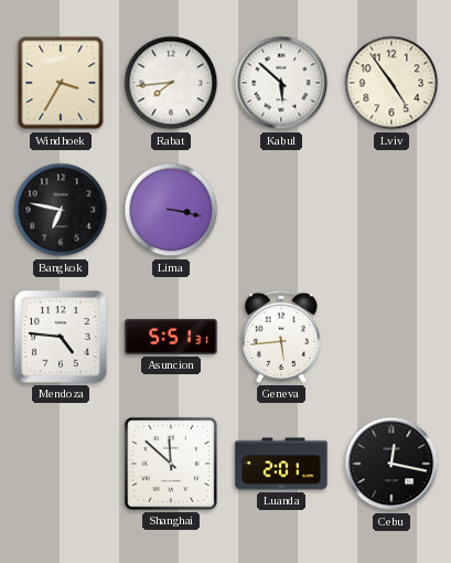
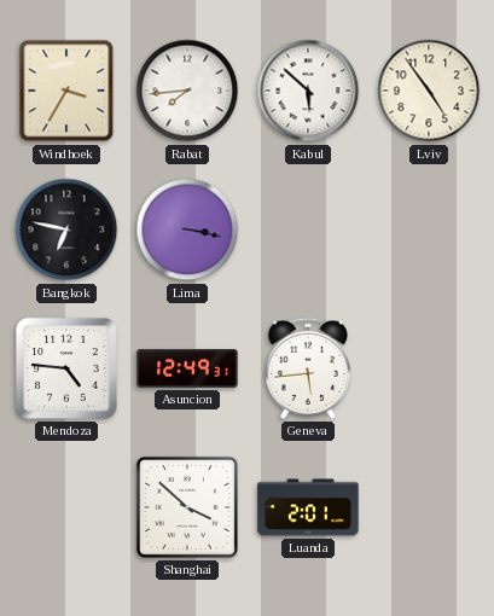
Asuncion: 5:51 -> 12:49 (187, 368)
Shanghai: 11:52 -> 3:52 (187, 507)
Cebu: 12:17 -> none (391, 464)
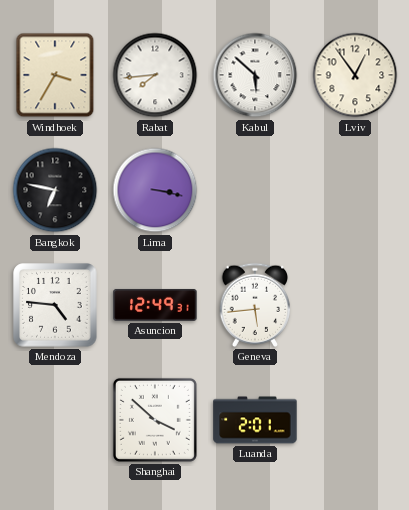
Lviv: 4:54 -> 12:54 (355, 75)
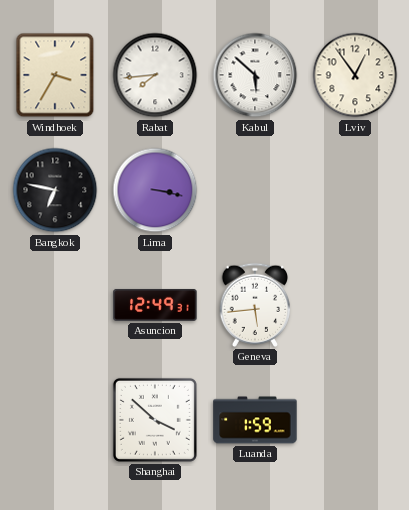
Mendoza: 4:46 -> none (55, 305)
Luanda: 2:01 -> 1:59 (255, 420)
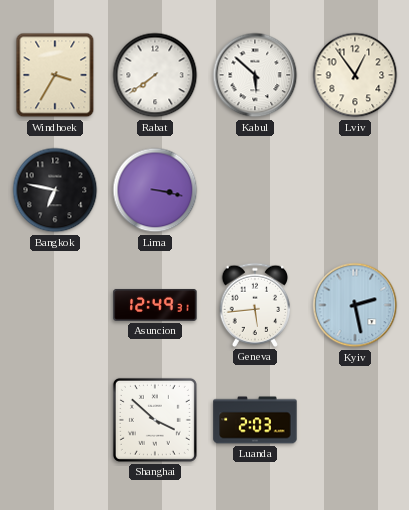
Rabat: 7:44 -> 7:39 (155, 75)
Kyiv: none -> 2:28 (355, 305)
Luanda: 1:59 -> 2:03 (255, 420)
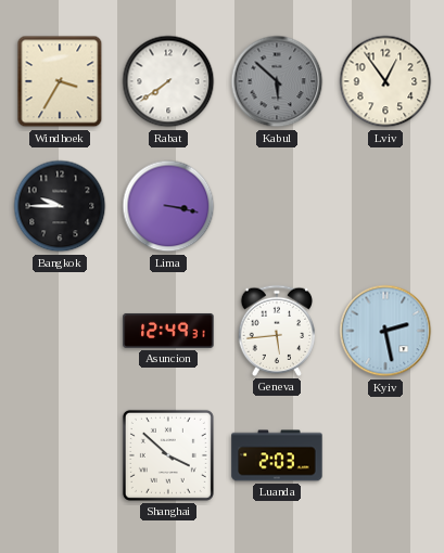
Kabul dial: white -> grey (277, 81)
Bangkok: 6:47 -> 9:45 (60, 206)
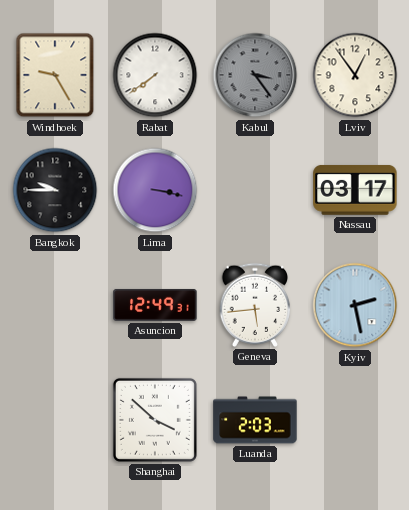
Windhoek: 3:35 -> 9:25 (55, 75)
Kabul: 5:52 -> 3:24 (255, 75)
Nassau: none -> 03:17 (355, 190)
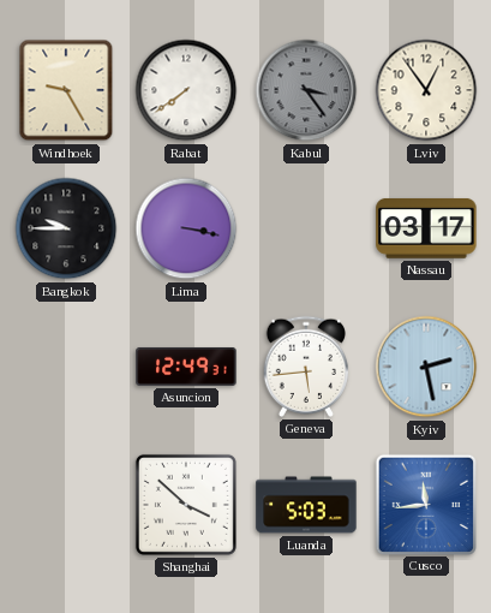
Luanda: 2:03 -> 5:03 (306, 505)
Cusco: none -> 11:44 (425, 504)
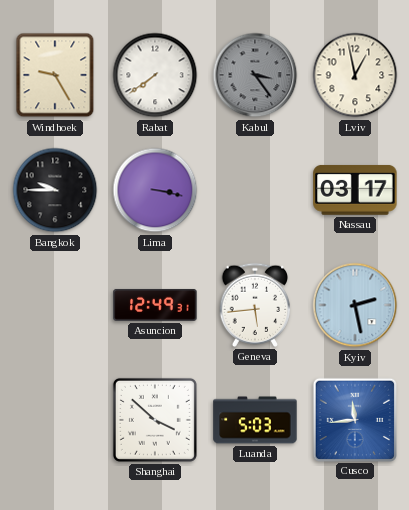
Lviv: 12:54 -> 12:58 (355, 75)
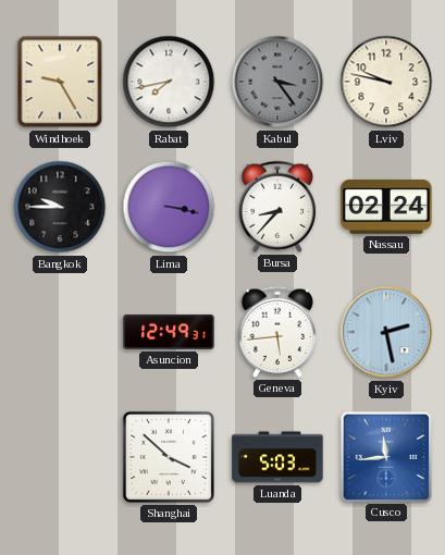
Rabat: 7:39 -> 7:43 (169, 82)
Lviv: 12:58 -> 9:47 (386, 82)
Bursa: none -> 8:37 (277, 207)
Nassau: 03:17 -> 02:24 (386, 207)
